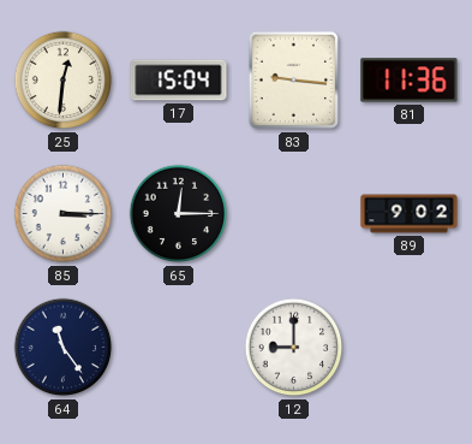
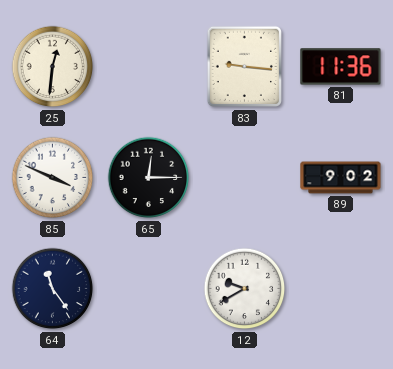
17: 15:04 -> none (179, 81)
85: 3:15 -> 3:49 (53, 178)
12: 9:00 -> 9:40 (245, 289)
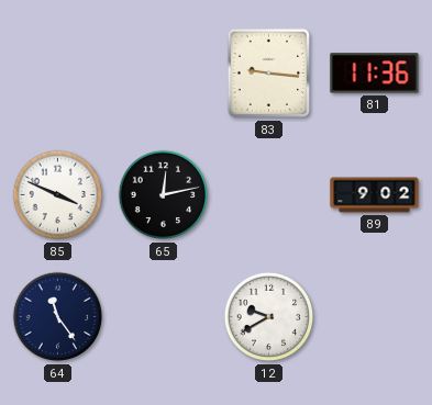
25: 12:31 -> none (53, 67)
65: 12:15 -> 12:13 (164, 195)
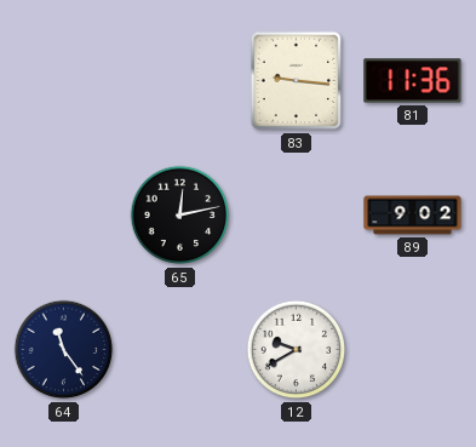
85: 3:49 -> none (58, 195)
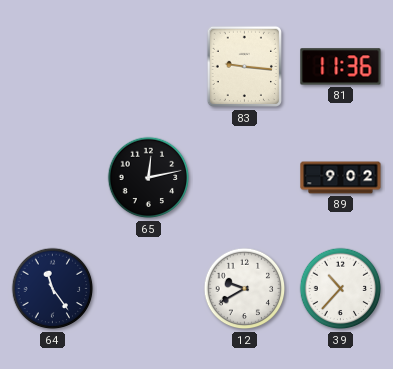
39: none -> 10:37 (341, 289)
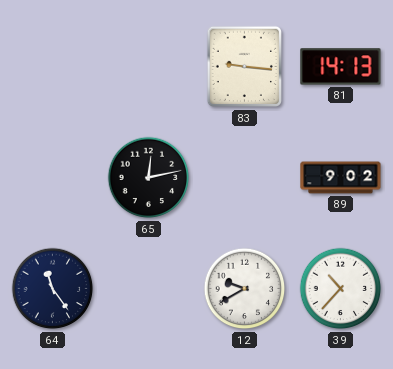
81: 11:36 -> 14:13 (341, 67)
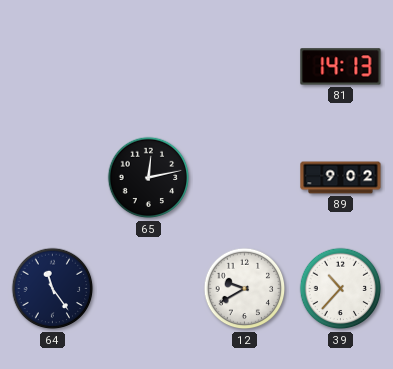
83: 9:16 -> none (244, 67)
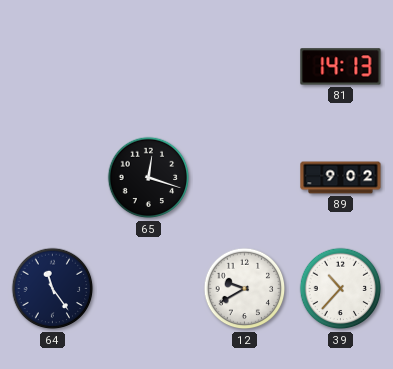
65: 12:13 -> 12:18 (149, 178)
